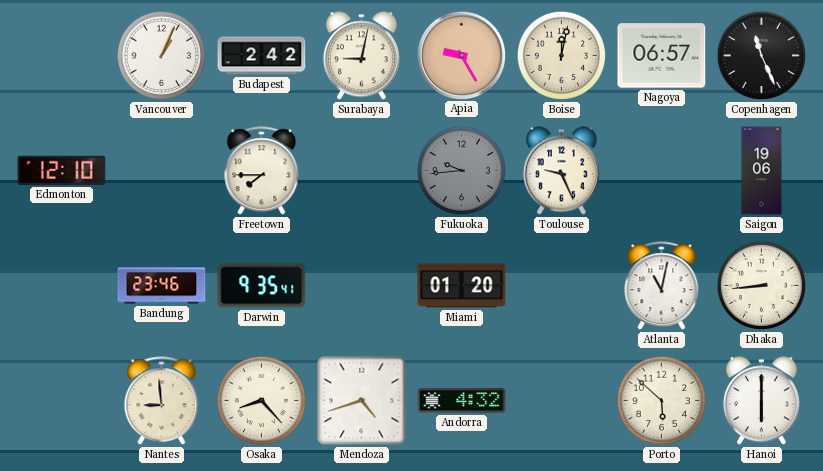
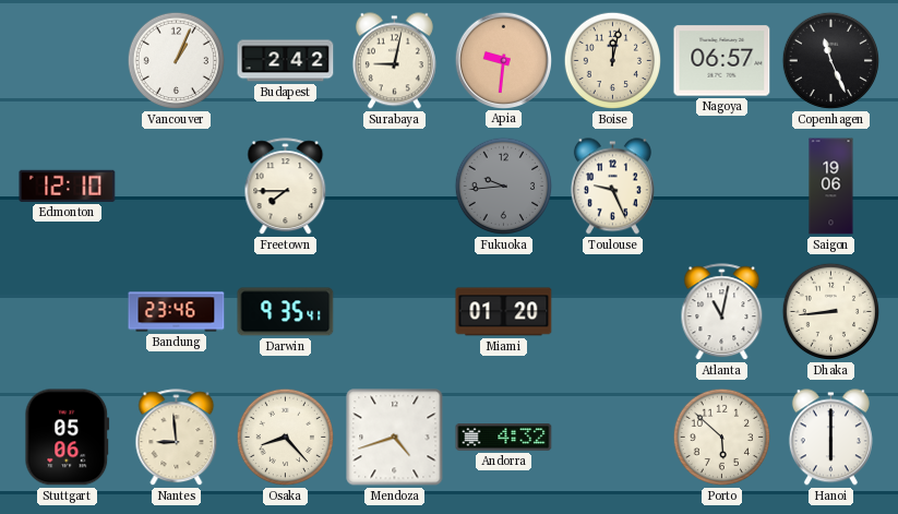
Apia: 9:25 -> 9:31 (503, 60)
Stuttgart: none -> 05:06 (68, 438)
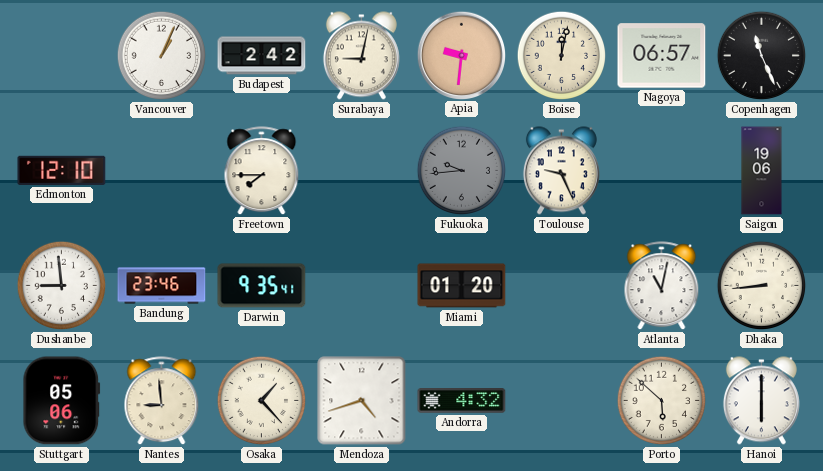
Dushanbe: none -> 8:59 (62, 286)
Osaka: 8:23 -> 1:23 (262, 401)
